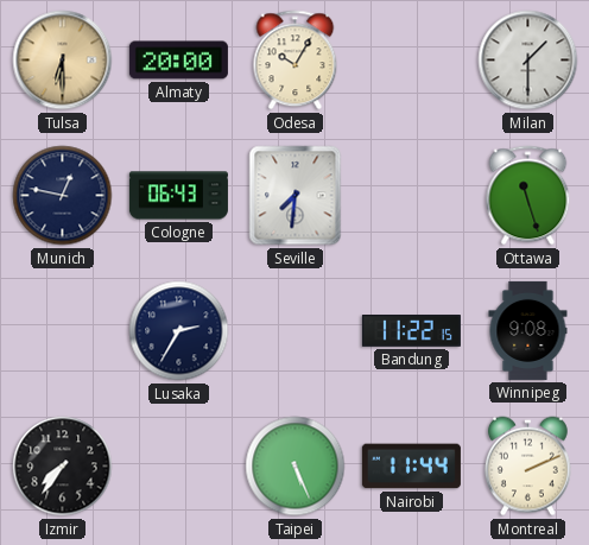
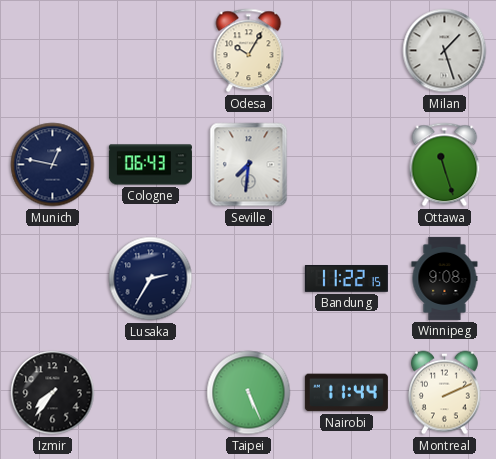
Tulsa: 6:30 -> none (63, 61)
Almaty: 20:00 -> none (178, 61)
Milan: 1:30 -> 1:27 (445, 51)
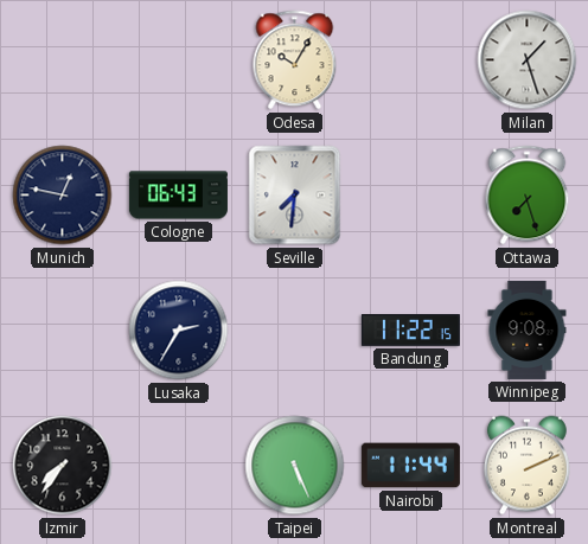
Ottawa: 11:27 -> 7:27 (528, 196)
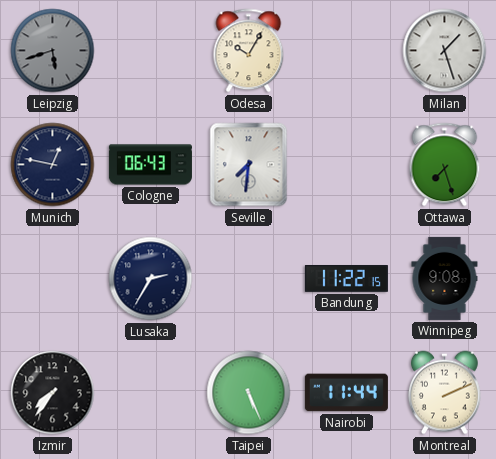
Leipzig: none -> 5:42 (53, 51)
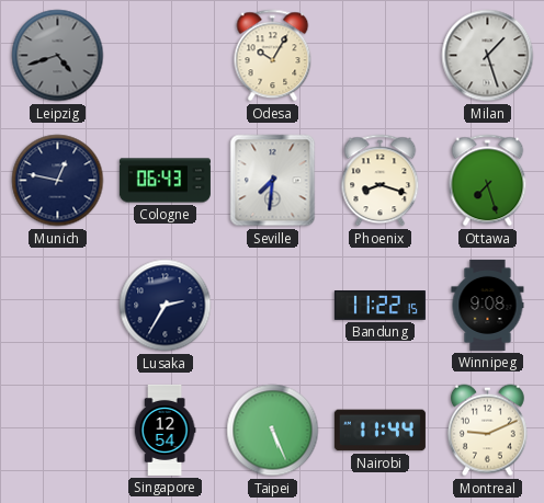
Leipzig: 5:42 -> 4:42 (58, 56)
Phoenix: none -> 8:18 (381, 181)
Izmir: 7:36 -> none (53, 393)
Singapore: none -> 12:54 (165, 430)
Montreal: 2:11 -> 9:11 (488, 431)
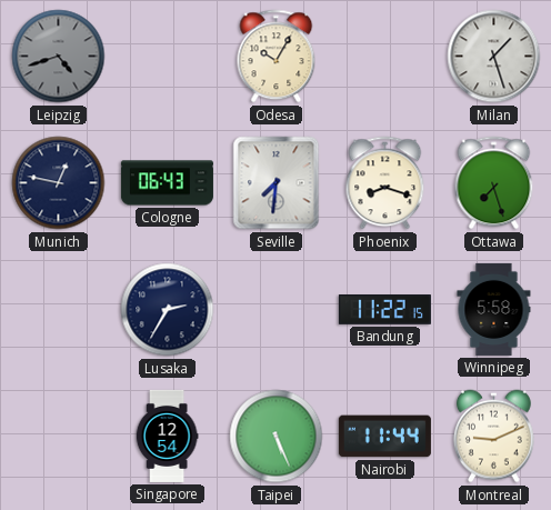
Winnipeg: 9:08 -> 5:58 (494, 309)
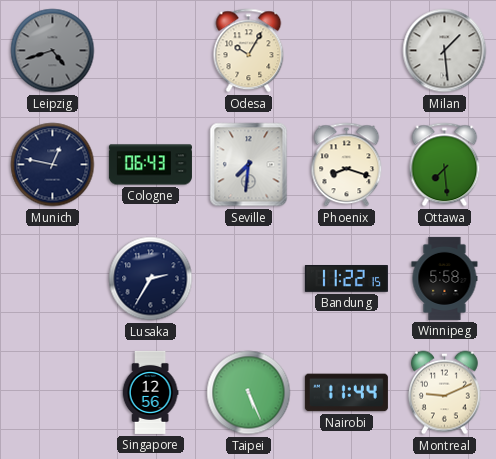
Milan: 1:27 -> 1:29 (445, 51)
Ottawa: 7:27 -> 7:29 (445, 165)
Singapore: 12:54 -> 12:56 (150, 392)
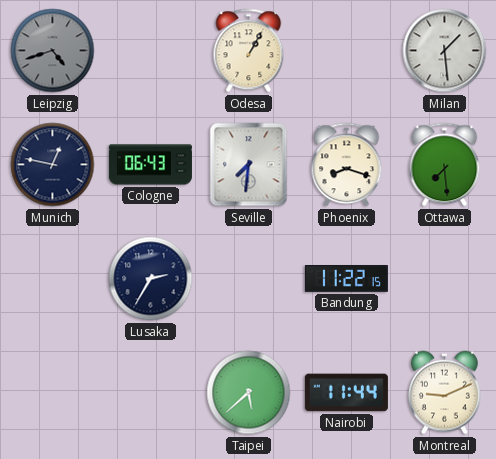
Odesa: 10:05 -> 1:05 (249, 51)
Winnipeg: 5:58 -> none (445, 278)
Singapore: 12:56 -> none (150, 392)
Taipei: 5:26 -> 5:38 (249, 393)
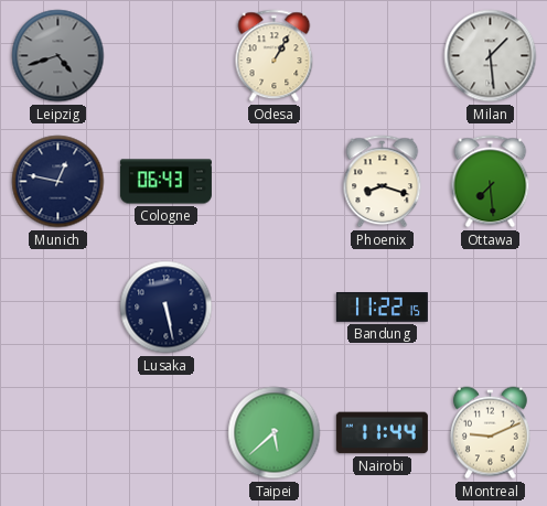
Seville: 7:31 -> none (249, 165)
Lusaka: 2:35 -> 5:28 (167, 308)
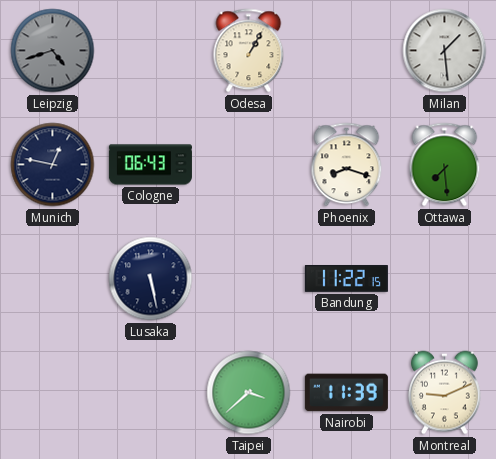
Taipei: 5:38 -> 3:38 (249, 393)
Nairobi: 11:44 -> 11:39 (346, 393)
